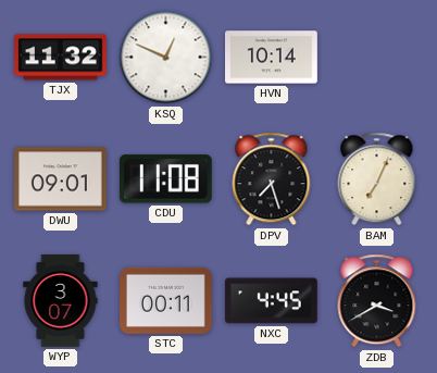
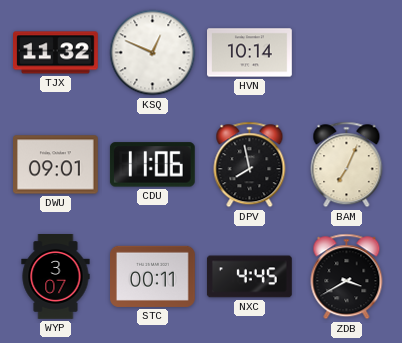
CDU: 11:08 -> 11:06 (152, 165)
DPV: 7:27 -> 7:58 (250, 165)
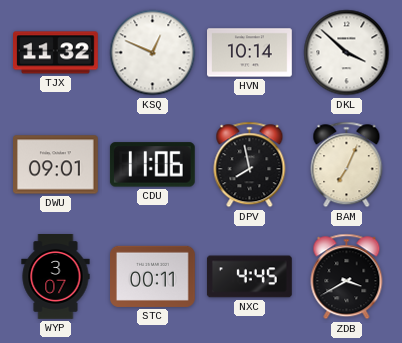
DKL: none -> 3:52 (347, 53)
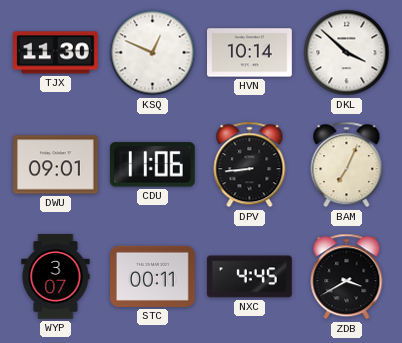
TJX: 11:32 -> 11:30 (56, 53)
DPV: 7:58 -> 8:44 (250, 165)
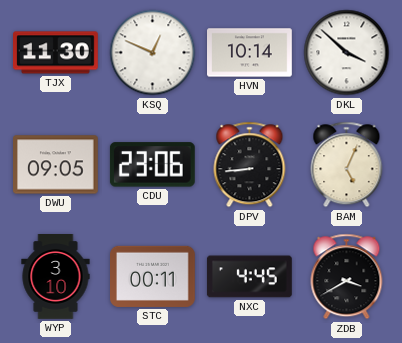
DWU: 09:01 -> 09:05 (56, 165)
CDU: 11:06 -> 23:06 (152, 165)
BAM: 7:04 -> 5:04 (347, 165)
WYP: 3:07 -> 3:10 (56, 277)
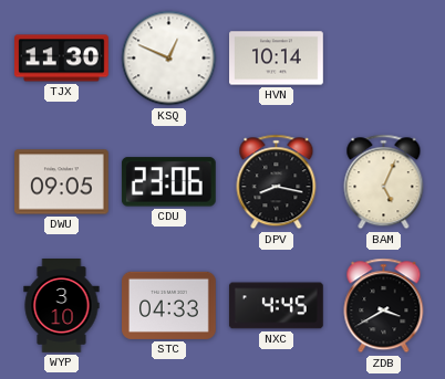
DKL: 3:52 -> none (347, 53)
DPV: 8:44 -> 8:17 (277, 182)
STC: 00:11 -> 04:33 (169, 305)
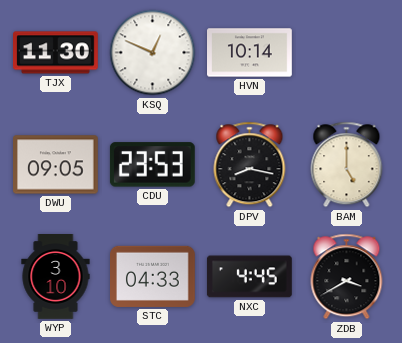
CDU: 23:06 -> 23:53 (152, 165)
BAM: 5:04 -> 5:00 (347, 165)
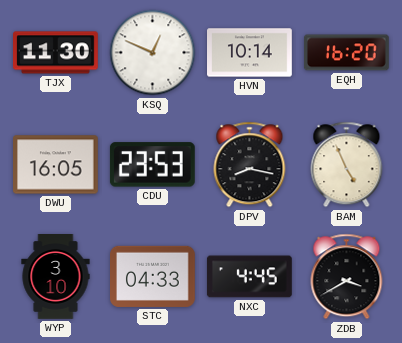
EQH: none -> 16:20 (346, 53)
DWU: 09:05 -> 16:05 (56, 165)
BAM: 5:00 -> 4:56 (347, 165)
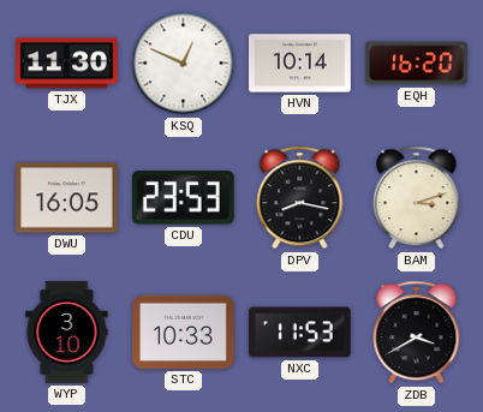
BAM: 4:56 -> 3:12 (417, 198)
STC: 04:33 -> 10:33 (184, 332)
NXC: 4:45 -> 11:53 (299, 333)
